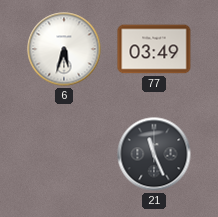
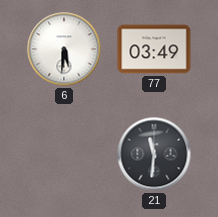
6: 5:33 -> 5:31 (64, 49)
21: 11:26 -> 11:31 (154, 154)
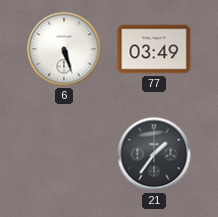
6: 5:31 -> 5:27 (64, 49)
21: 11:31 -> 1:36 (154, 154)
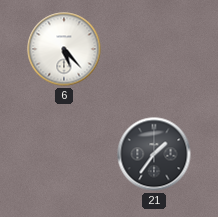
6: 5:27 -> 5:23 (64, 49)
77: 03:49 -> none (154, 49)
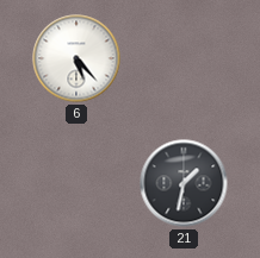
21: 1:36 -> 1:32 (184, 183)
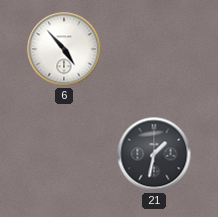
6: 5:23 -> 4:53 (64, 49)
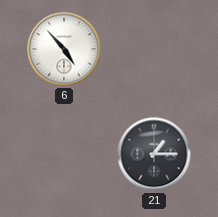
21: 1:32 -> 1:15 (154, 154)
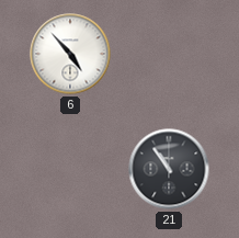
21: 1:15 -> 10:54 (169, 169)
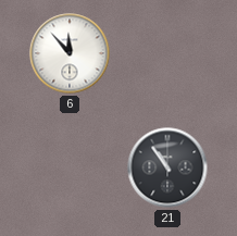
6: 4:53 -> 11:53 (70, 53)
